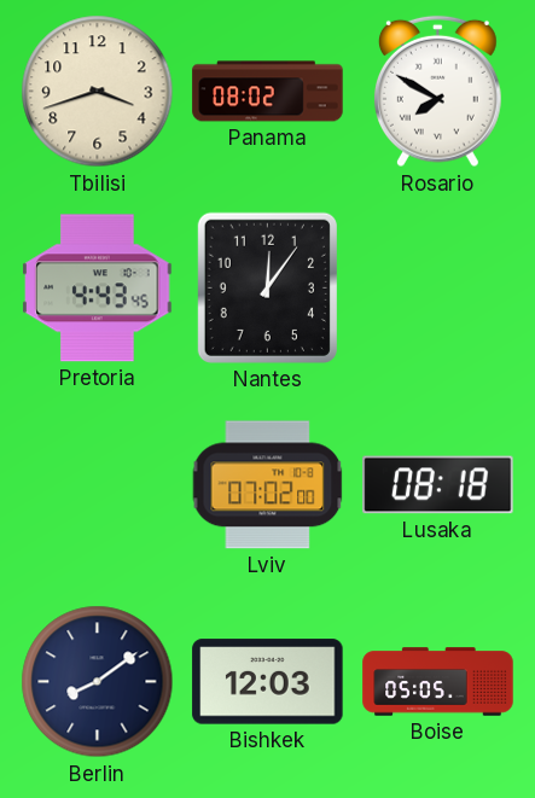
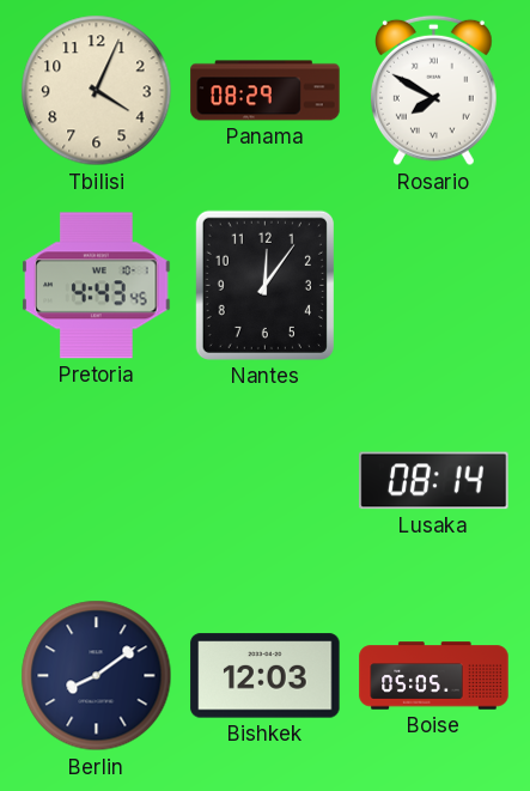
Tbilisi: 3:42 -> 4:04 (97, 91)
Panama: 08:02 -> 08:29 (266, 91)
Lviv: 07:02 -> none (268, 485)
Lusaka: 08:18 -> 08:14 (434, 481)
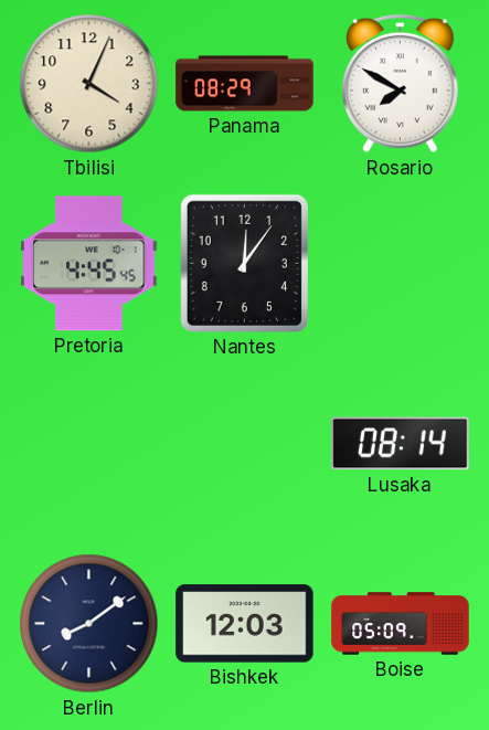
Pretoria: 4:43 -> 4:45 (89, 264)
Boise: 05:05 -> 05:09 (401, 624)
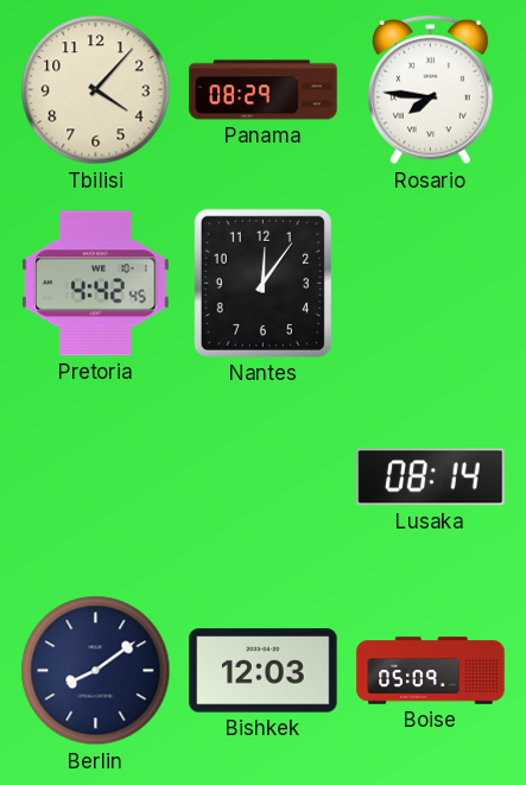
Tbilisi: 4:04 -> 4:07 (96, 90)
Rosario: 7:50 -> 7:46 (430, 90)
Pretoria: 4:45 -> 4:42 (96, 284)
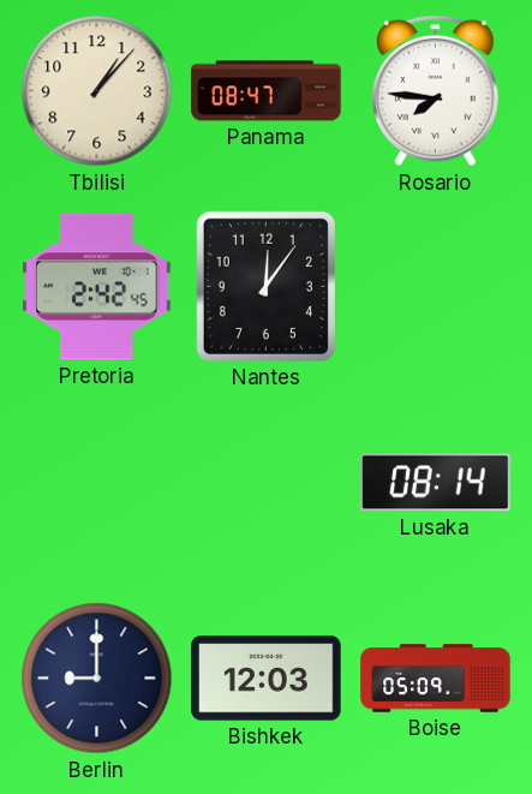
Tbilisi: 4:07 -> 1:07 (97, 91)
Panama: 08:29 -> 08:47 (267, 91)
Pretoria: 4:42 -> 2:42 (97, 287)
Berlin: 8:09 -> 9:00 (97, 679)
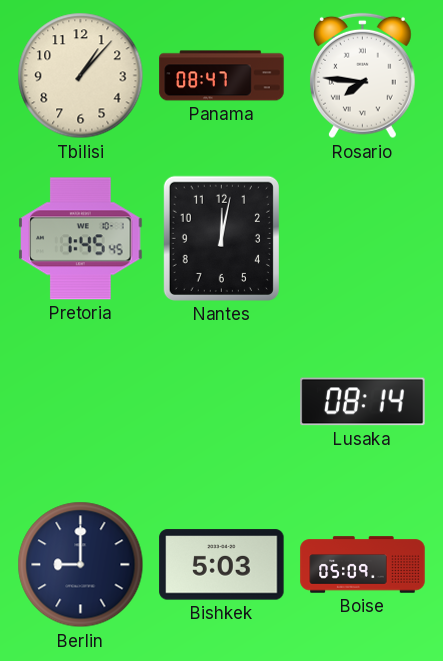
Pretoria: 2:42 -> 1:45 (81, 239)
Nantes: 12:06 -> 12:02 (221, 238)
Bishkek: 12:03 -> 5:03 (222, 565)
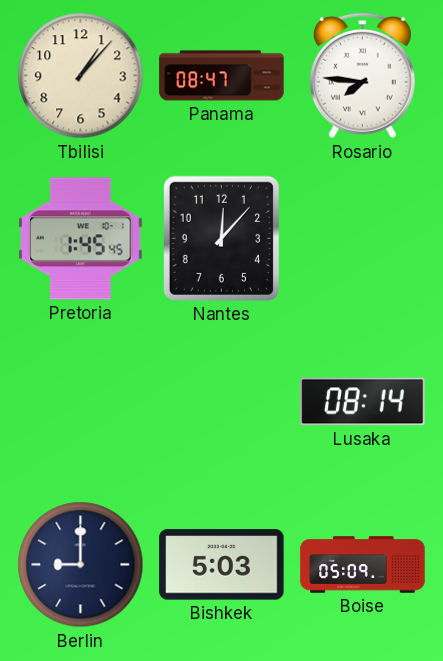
Nantes: 12:02 -> 12:07 (221, 238)
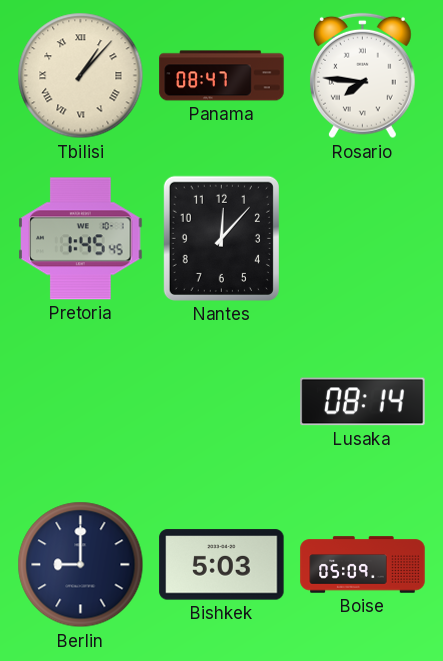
Tbilisi numerals: Arabic -> Roman (81, 76)
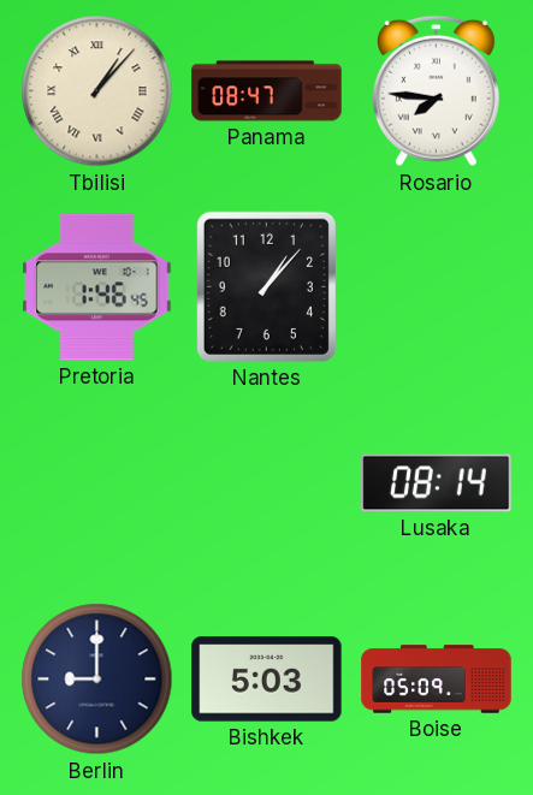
Pretoria: 1:45 -> 1:46 (97, 287)
Nantes: 12:07 -> 1:07 (266, 286)
